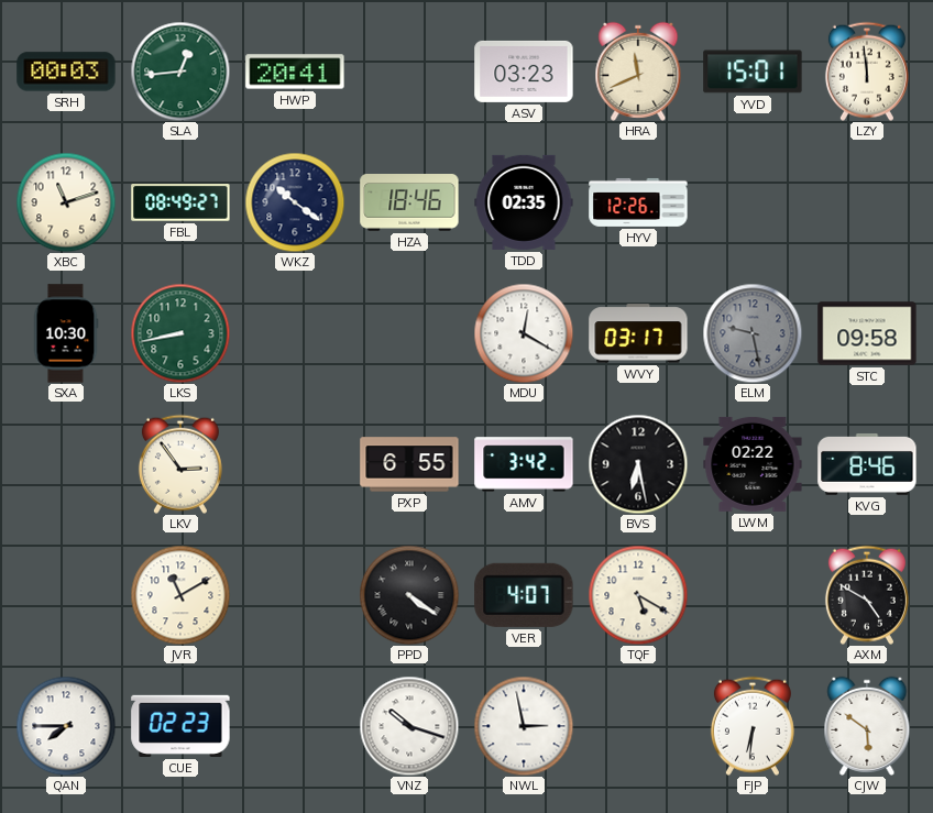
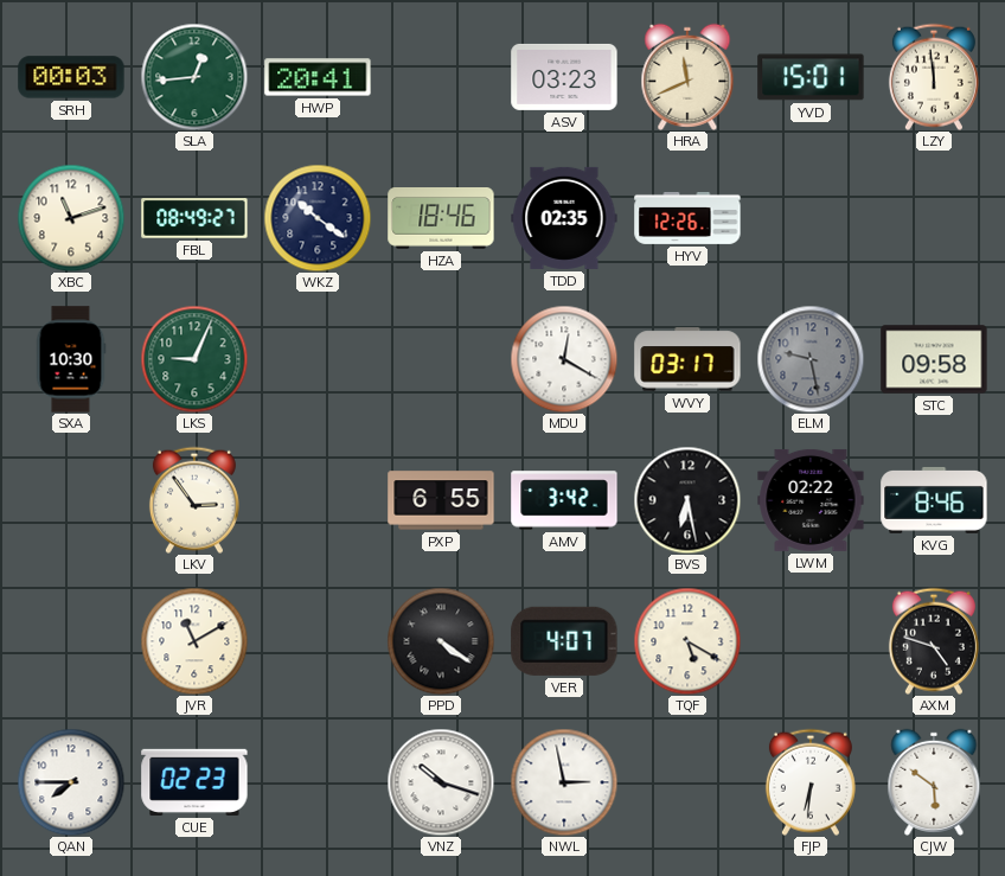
LKS: 8:43 -> 9:04 (194, 359)
AXM: 4:50 -> 4:48 (934, 641)
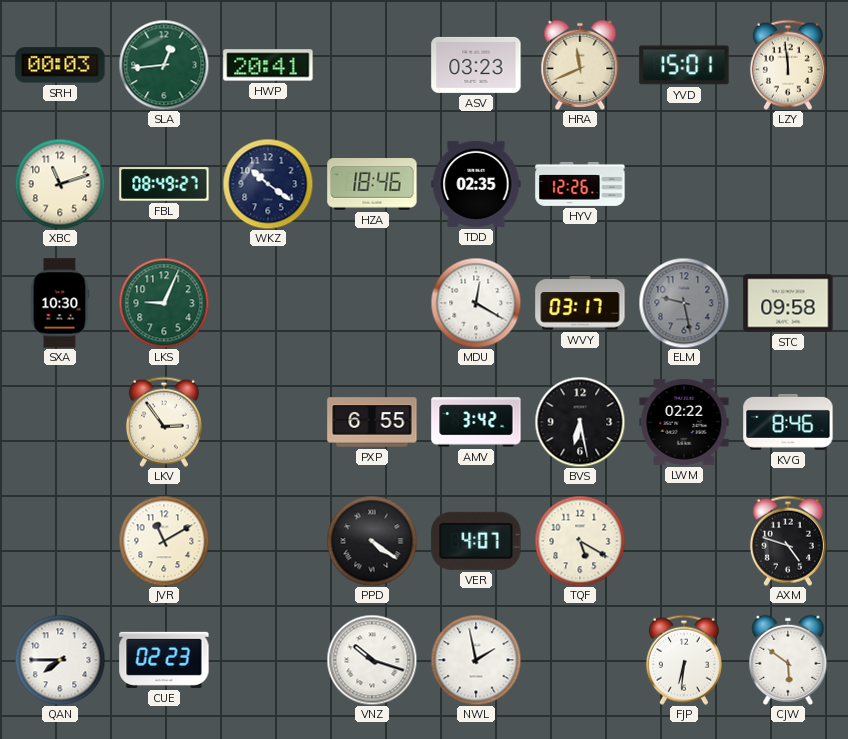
NWL: 2:58 -> 1:58 (476, 660)
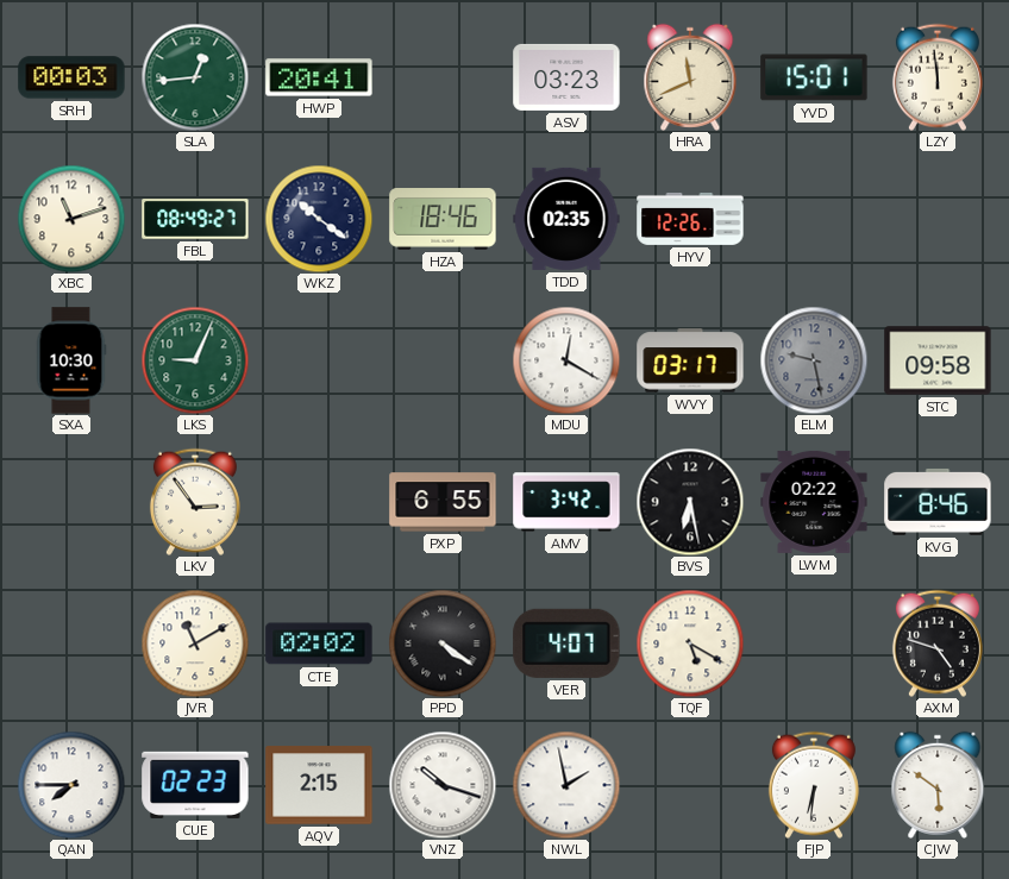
CTE: none -> 02:02 (319, 643)
AQV: none -> 2:15 (319, 785)
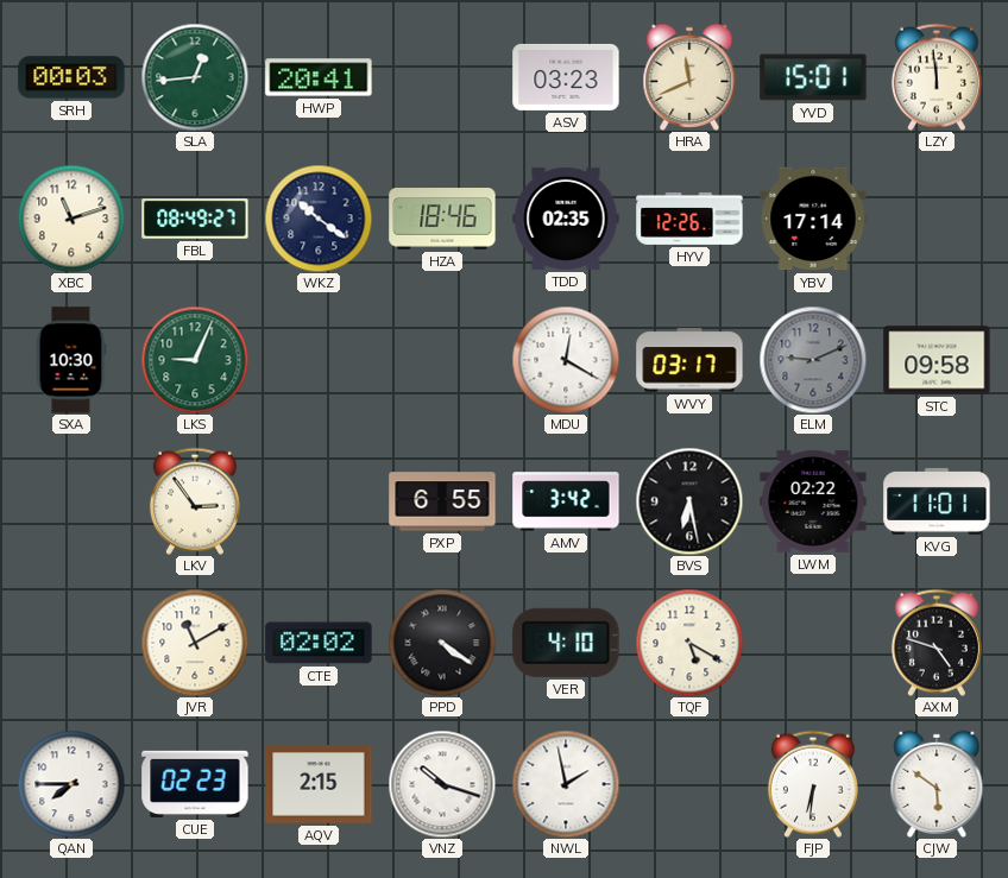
YBV: none -> 17:14 (813, 219)
ELM: 9:28 -> 9:11 (813, 360)
KVG: 8:46 -> 11:01 (937, 501)
VER: 4:07 -> 4:10 (566, 643)
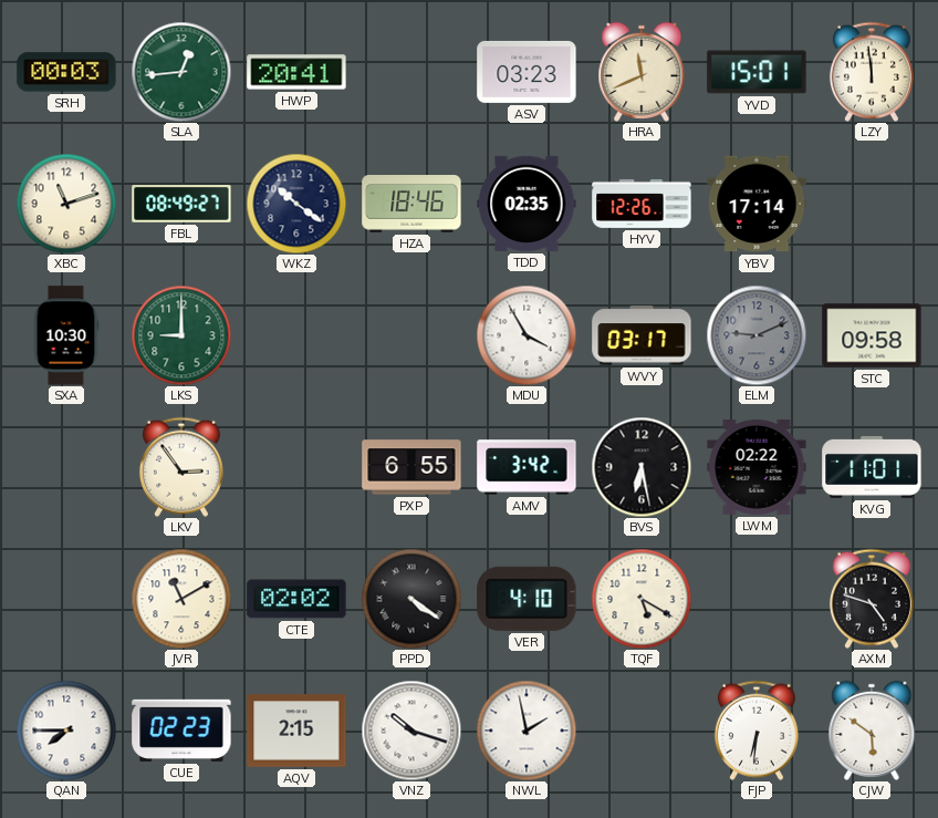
LKS: 9:04 -> 9:00 (181, 335)
MDU: 12:20 -> 3:55 (527, 335)
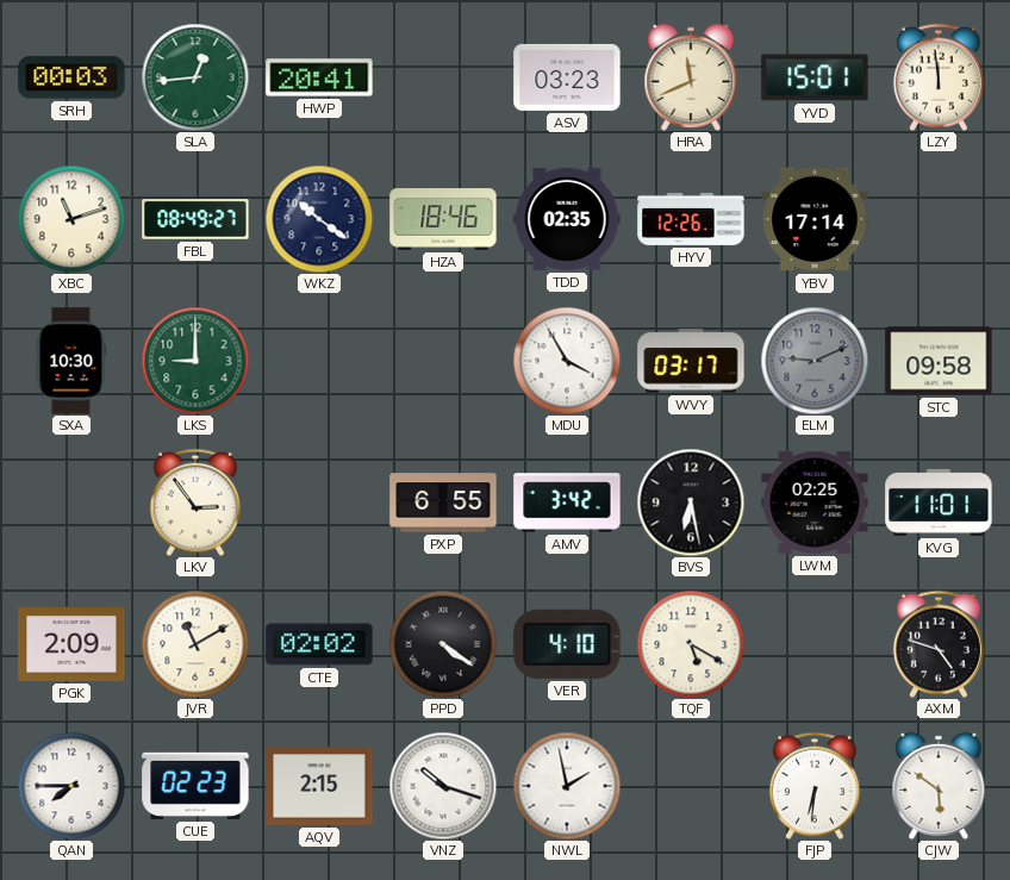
LWM: 02:22 -> 02:25 (815, 503)
PGK: none -> 2:09 (71, 644)
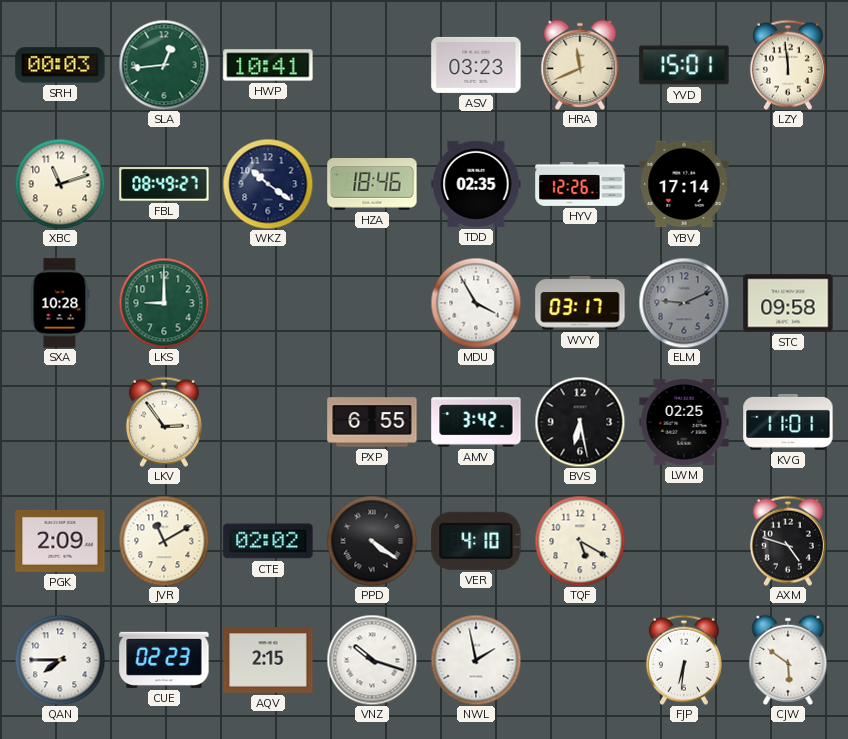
HWP: 20:41 -> 10:41 (268, 65)
SXA: 10:30 -> 10:28 (60, 303)
